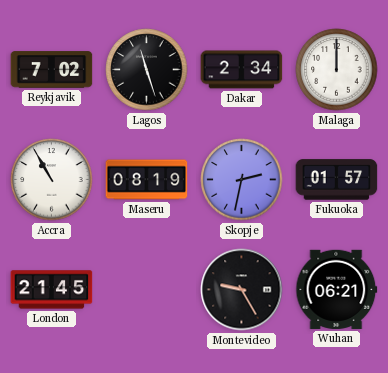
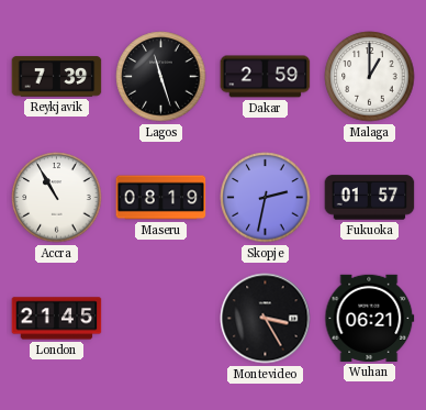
Reykjavik: 7:02 -> 7:39 (57, 77)
Dakar: 2:34 -> 2:59 (266, 77)
Malaga: 12:00 -> 1:00 (370, 77)
Montevideo: 9:25 -> 3:25 (266, 319)
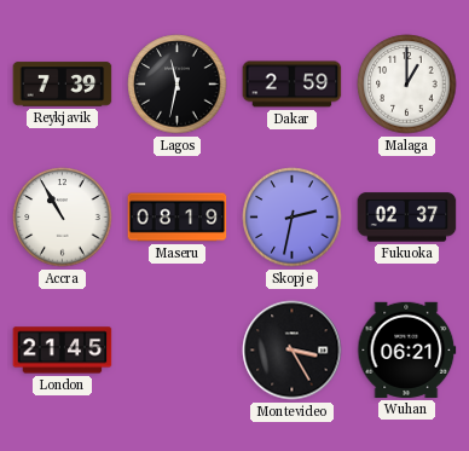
Lagos: 11:27 -> 11:32 (178, 85)
Fukuoka: 01:57 -> 02:37 (407, 218)
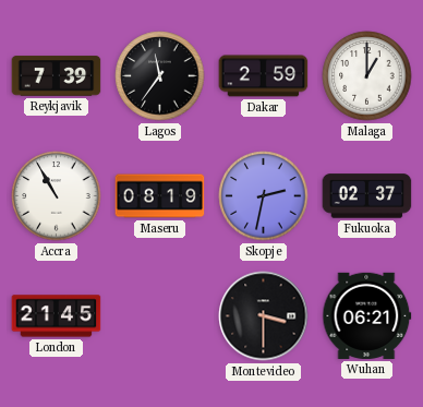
Lagos: 11:32 -> 11:36 (160, 76)
Montevideo: 3:25 -> 3:30 (264, 316)
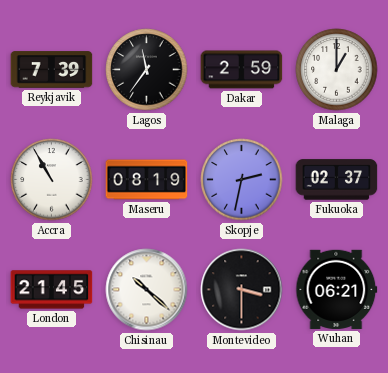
Chisinau: none -> 10:22 (147, 290)
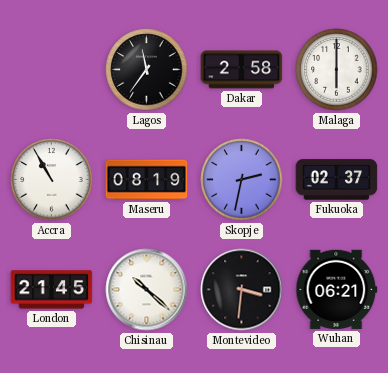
Reykjavik: 7:39 -> none (52, 70)
Dakar: 2:59 -> 2:58 (242, 70)
Malaga: 1:00 -> 6:00 (337, 70)
Montevideo: 3:30 -> 3:31 (242, 290)
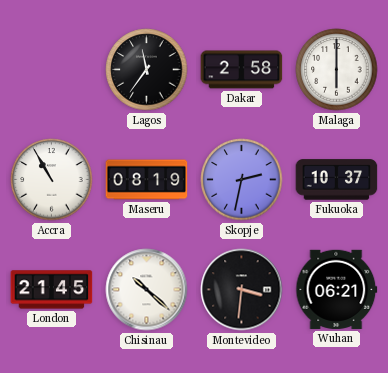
Fukuoka: 02:37 -> 10:37 (337, 180)
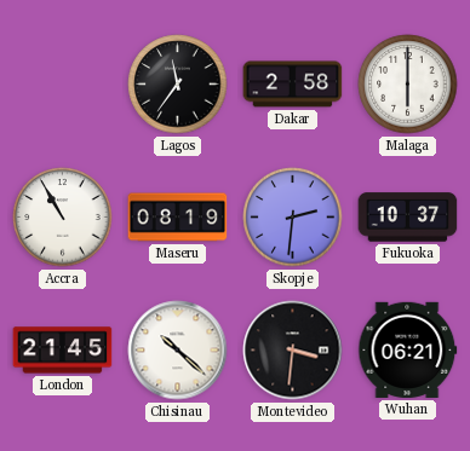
Skopje: 2:32 -> 2:31 (293, 218)
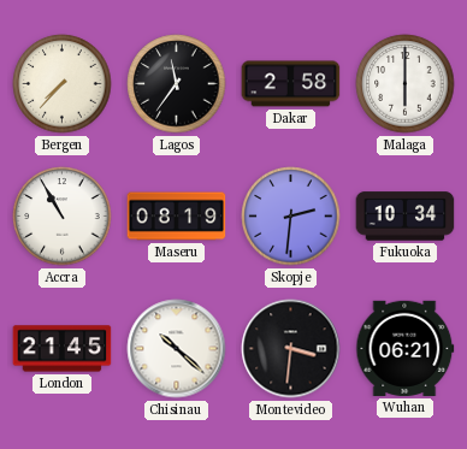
Bergen: none -> 7:37 (63, 84)
Fukuoka: 10:37 -> 10:34 (406, 217)
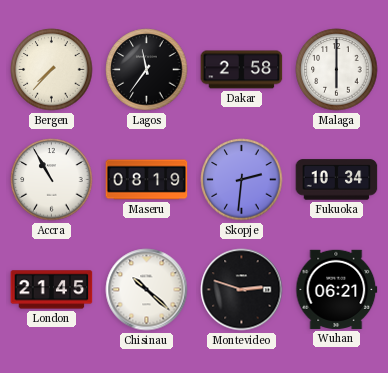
Montevideo: 3:31 -> 2:48 (242, 290)
